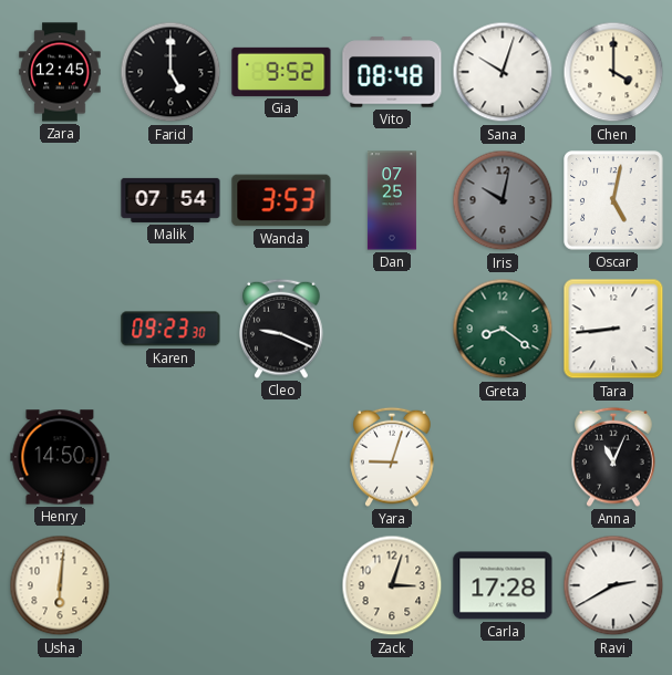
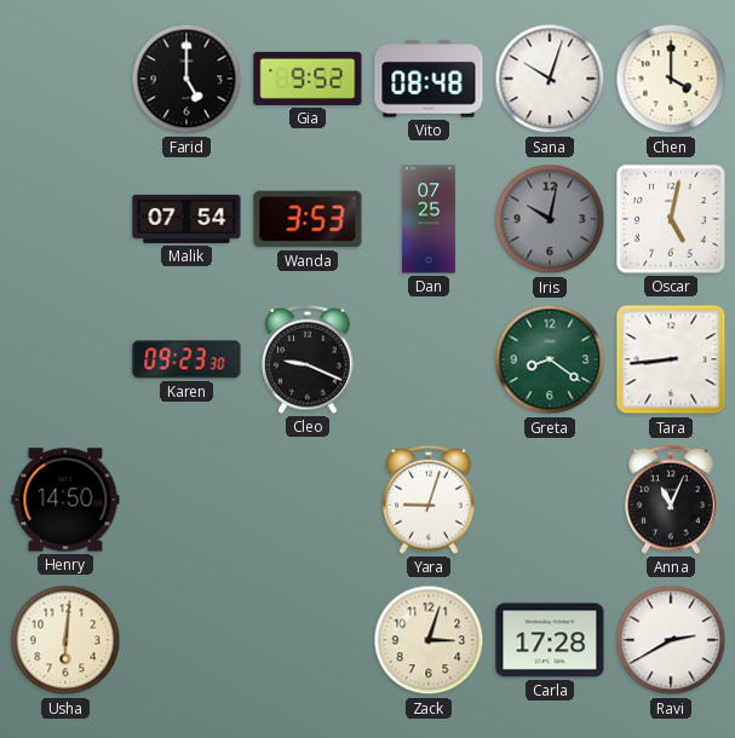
Zara: 12:45 -> none (60, 72)
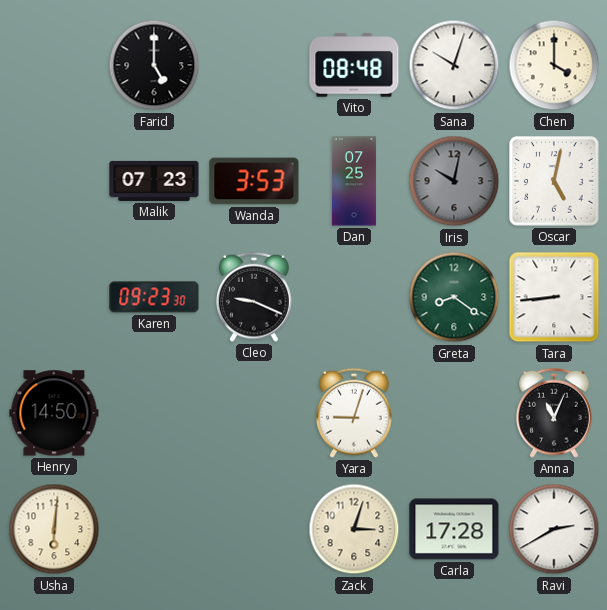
Gia: 9:52 -> none (308, 79)
Malik: 07:54 -> 07:23 (154, 181)
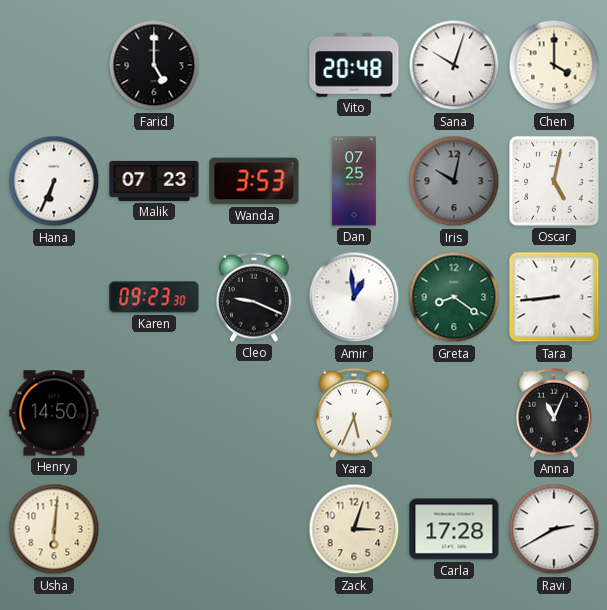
Vito: 08:48 -> 20:48 (354, 65)
Hana: none -> 6:34 (54, 181)
Amir: none -> 12:59 (354, 297)
Yara: 9:03 -> 5:34 (354, 413)
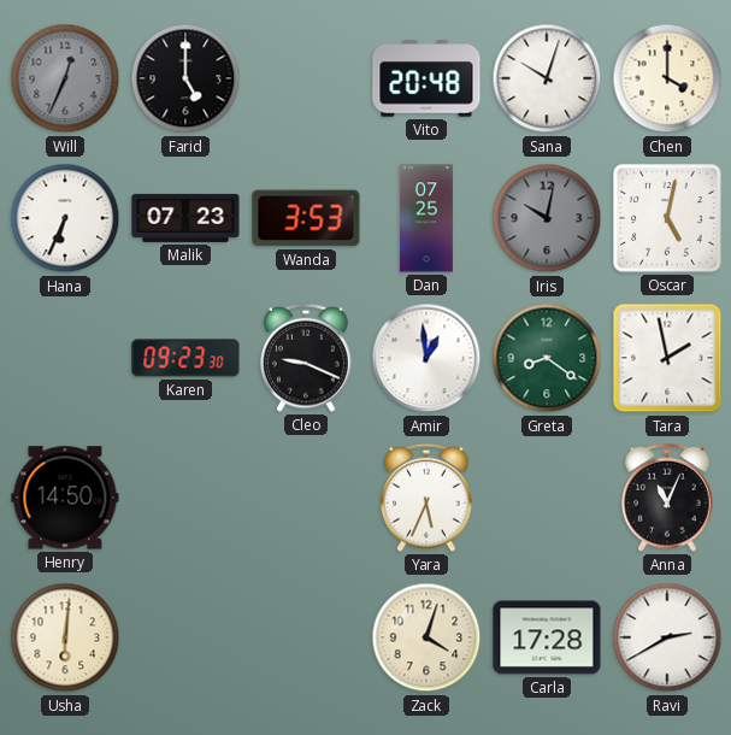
Will: none -> 12:34 (65, 78)
Tara: 8:44 -> 1:58 (667, 358)
Zack: 3:03 -> 4:03 (426, 637)
